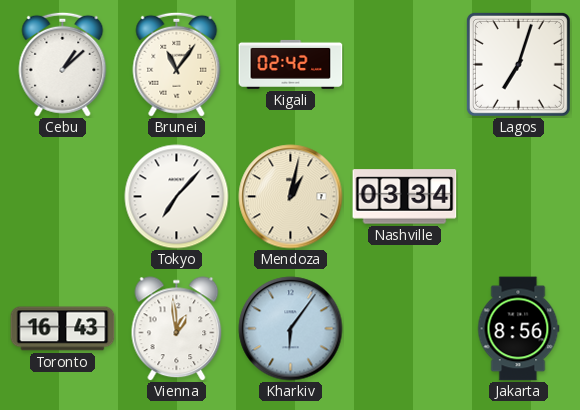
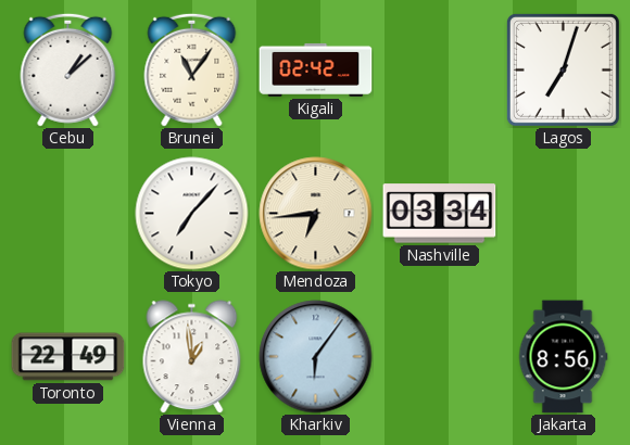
Mendoza: 1:02 -> 6:44 (316, 214)
Toronto: 16:43 -> 22:49 (68, 357)
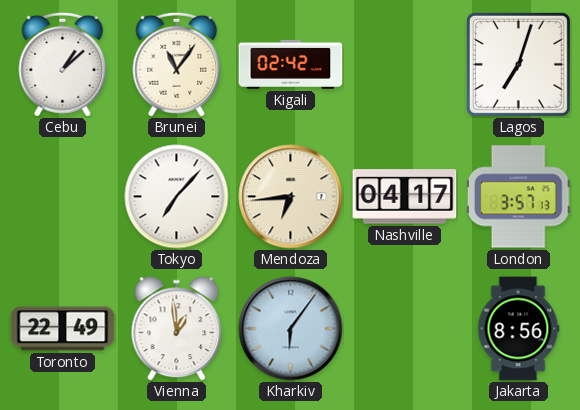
Nashville: 03:34 -> 04:17 (405, 197)
London: none -> 3:57 (519, 197)
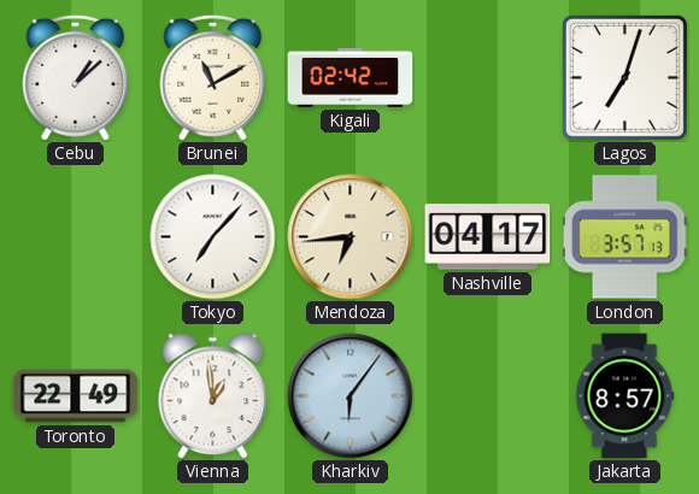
Brunei: 11:06 -> 11:10 (213, 77)
Jakarta: 8:56 -> 8:57 (624, 396)
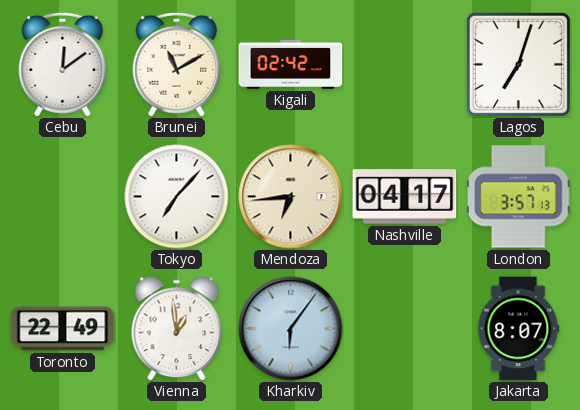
Cebu: 1:08 -> 12:09 (63, 64)
Jakarta: 8:57 -> 8:07 (518, 329)
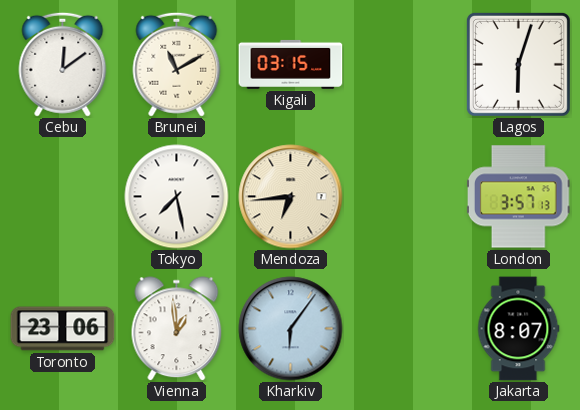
Kigali: 02:42 -> 03:15 (291, 64)
Lagos: 7:03 -> 6:03 (518, 64)
Tokyo: 7:07 -> 7:28 (177, 197)
Nashville: 04:17 -> none (405, 197)
Toronto: 22:49 -> 23:06 (63, 329)
